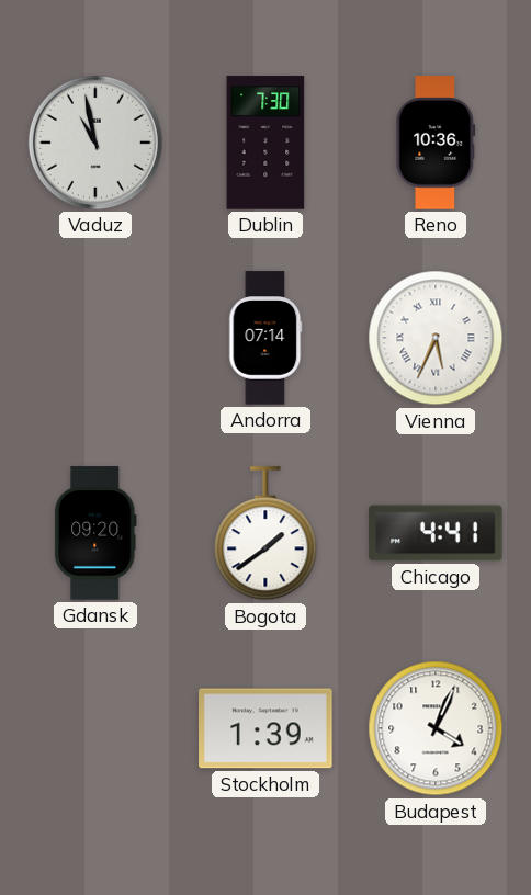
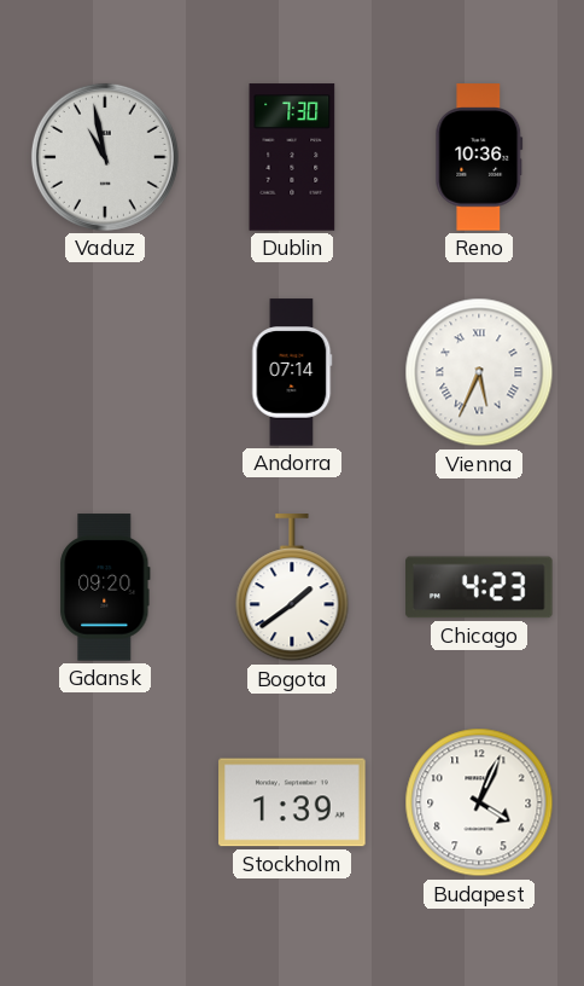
Chicago: 4:41 -> 4:23 (479, 587)
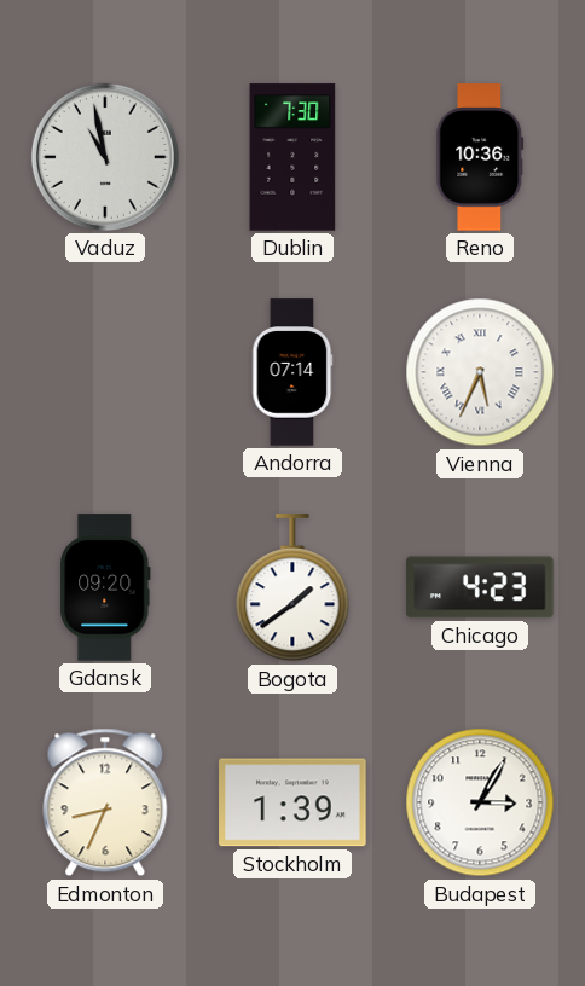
Edmonton: none -> 8:34 (105, 802)
Budapest: 4:04 -> 3:05 (480, 802)
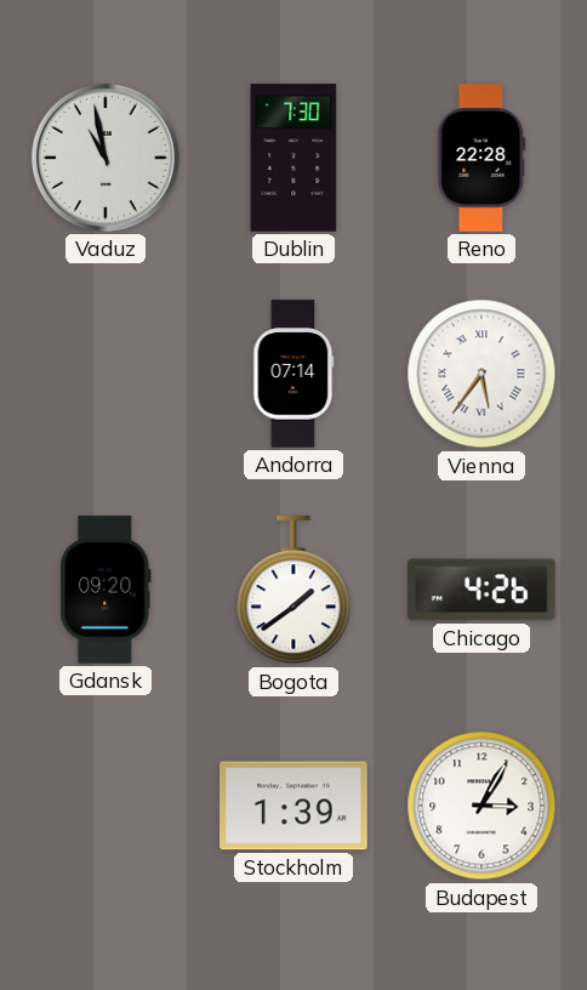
Reno: 10:36 -> 22:28 (481, 158)
Vienna: 5:34 -> 5:36 (481, 374)
Chicago: 4:23 -> 4:26 (481, 590)
Edmonton: 8:34 -> none (105, 802)
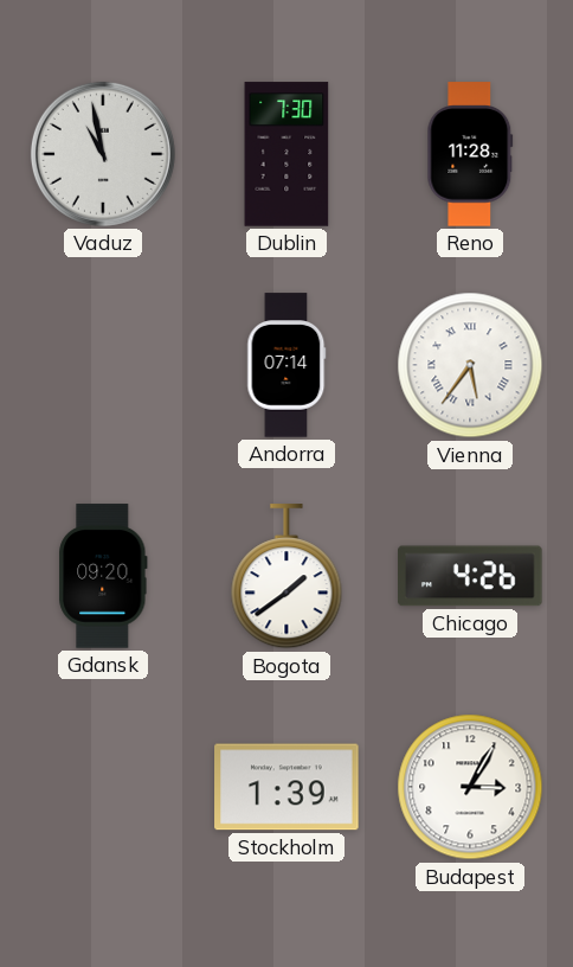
Reno: 22:28 -> 11:28 (470, 154)
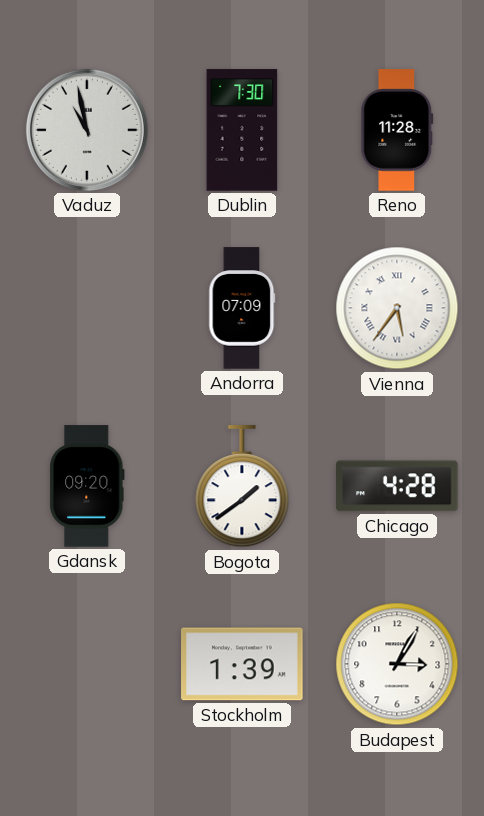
Andorra: 07:14 -> 07:09 (242, 308)
Chicago: 4:26 -> 4:28 (397, 486)
